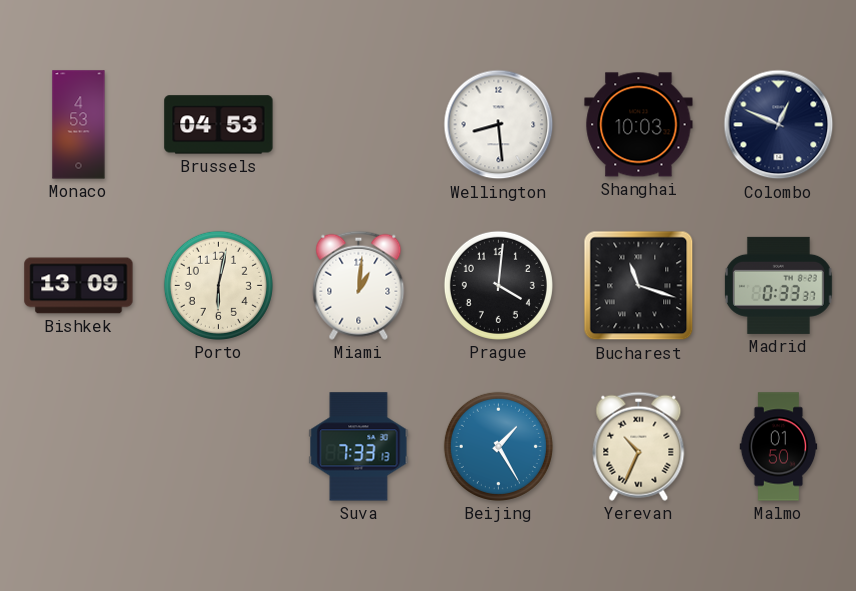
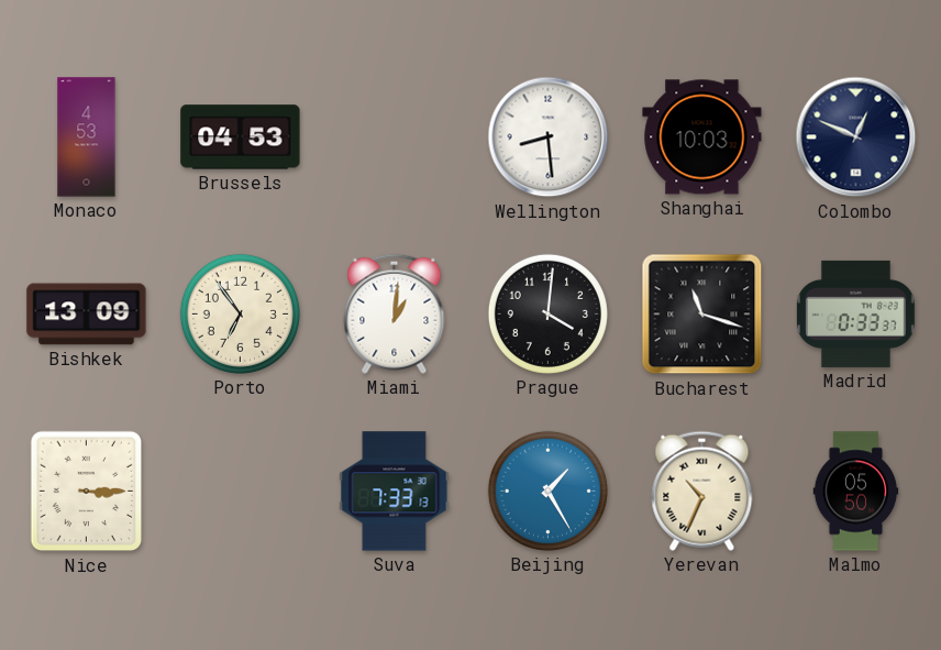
Porto: 6:02 -> 6:54 (240, 313)
Nice: none -> 3:15 (87, 492)
Malmo: 01:50 -> 05:50 (856, 492)
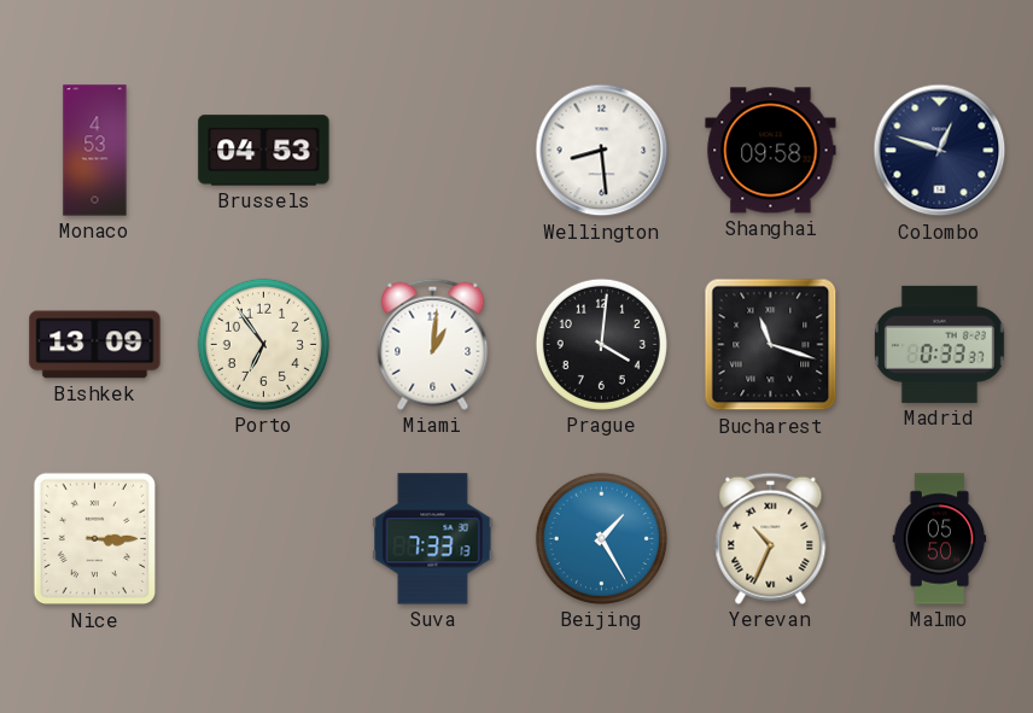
Shanghai: 10:03 -> 09:58 (771, 151)
Colombo: 12:49 -> 12:48 (940, 151)
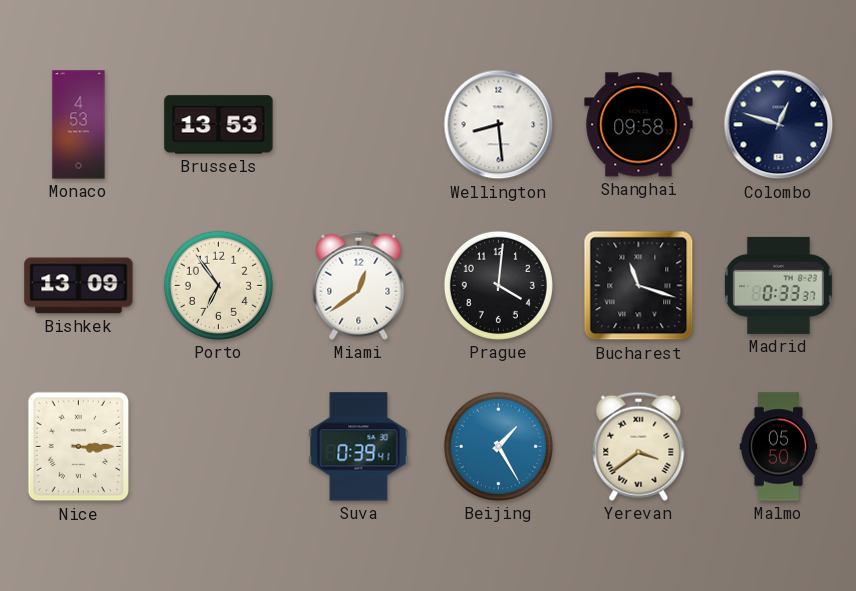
Brussels: 04:53 -> 13:53 (219, 125)
Miami: 1:01 -> 12:39 (359, 285)
Suva: 7:33 -> 0:39 (359, 447)
Yerevan: 10:34 -> 3:39 (639, 446)
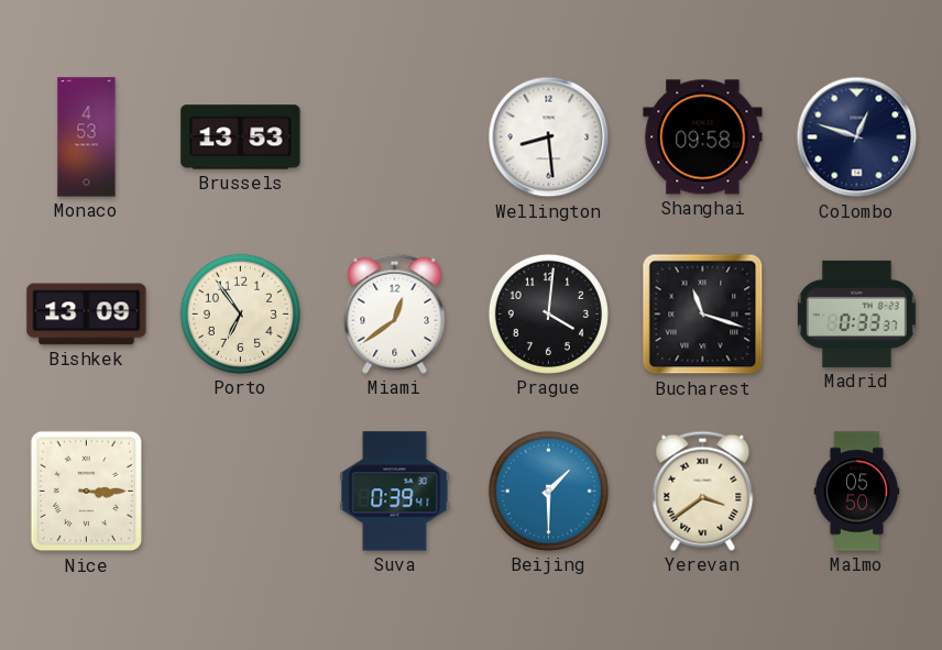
Beijing: 1:25 -> 1:30 (548, 491)
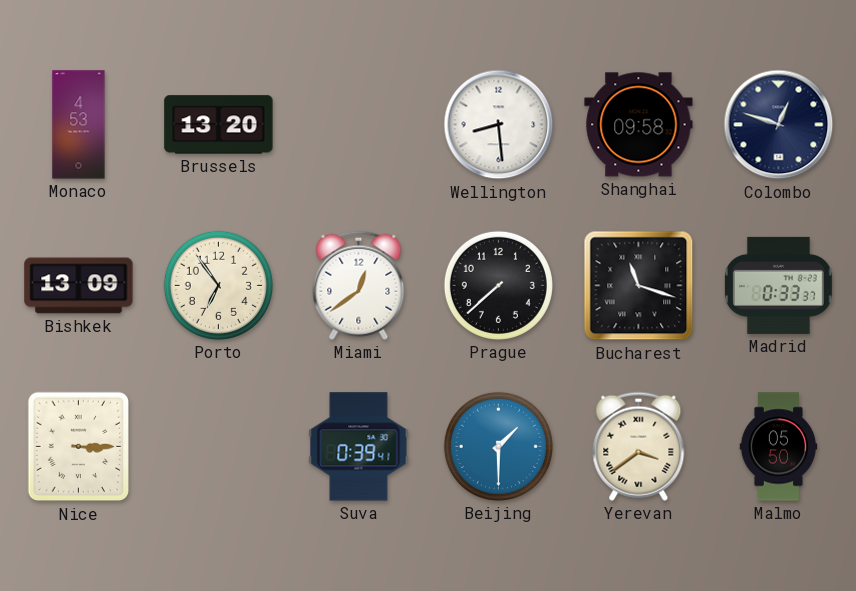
Brussels: 13:53 -> 13:20 (219, 125)
Prague: 4:01 -> 7:38 (498, 285)
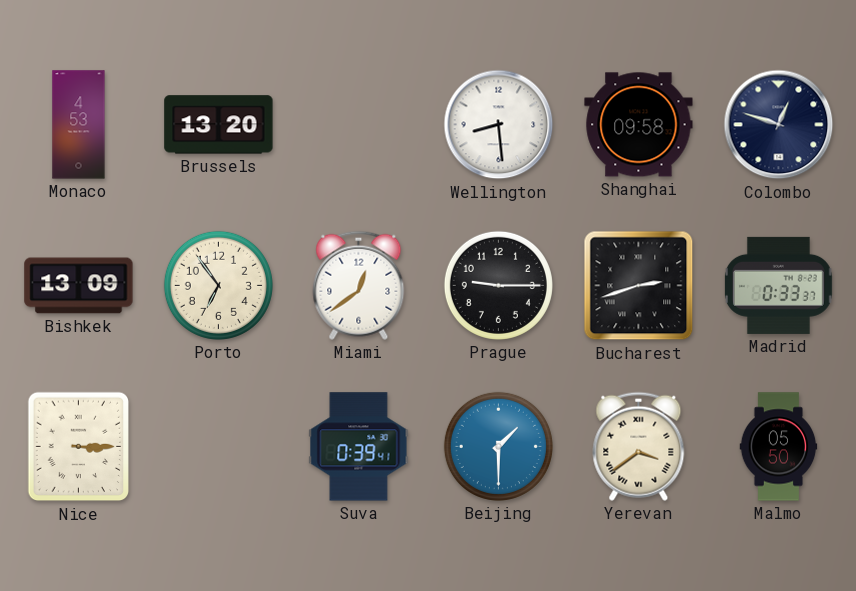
Prague: 7:38 -> 9:15 (498, 285)
Bucharest: 11:18 -> 2:42 (639, 286)
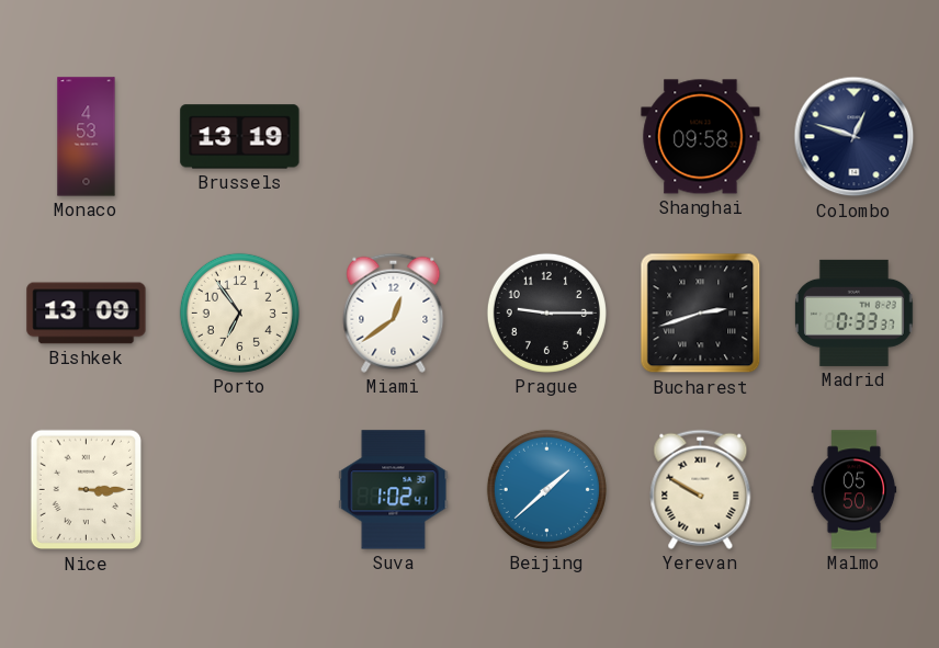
Brussels: 13:20 -> 13:19 (240, 137)
Wellington: 8:29 -> none (499, 125)
Suva: 0:39 -> 1:02 (394, 490)
Beijing: 1:30 -> 1:38 (546, 489)
Yerevan: 3:39 -> 9:50 (701, 489)
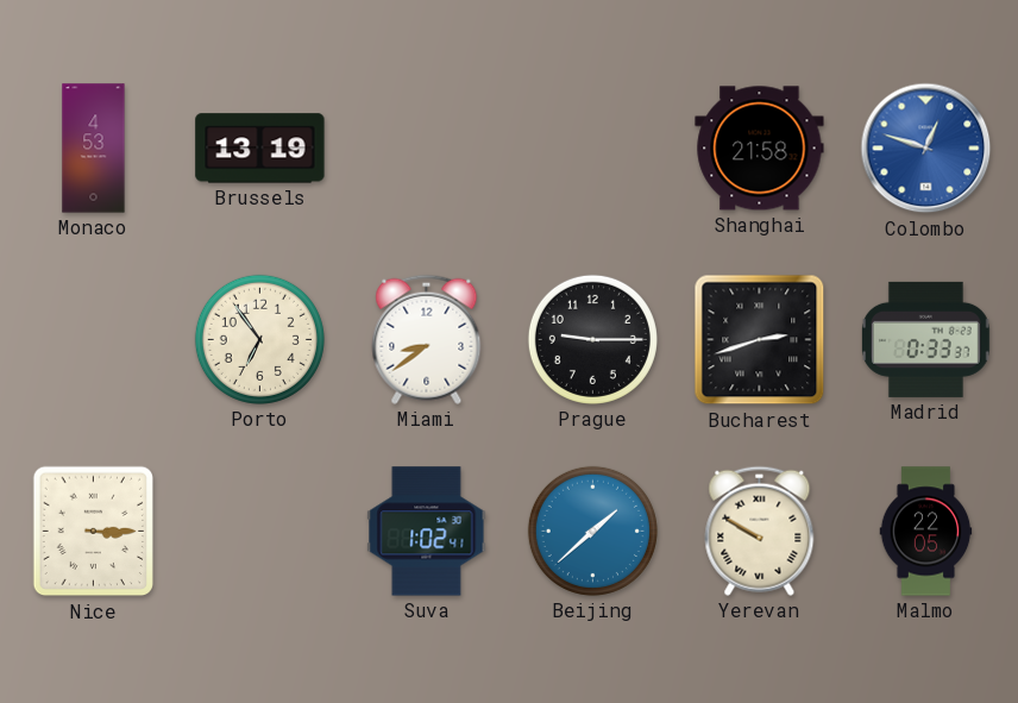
Shanghai: 09:58 -> 21:58 (760, 149)
Colombo dial: navy -> blue (926, 149)
Bishkek: 13:09 -> none (87, 314)
Miami: 12:39 -> 8:39 (427, 339)
Malmo: 05:50 -> 22:05 (926, 532)
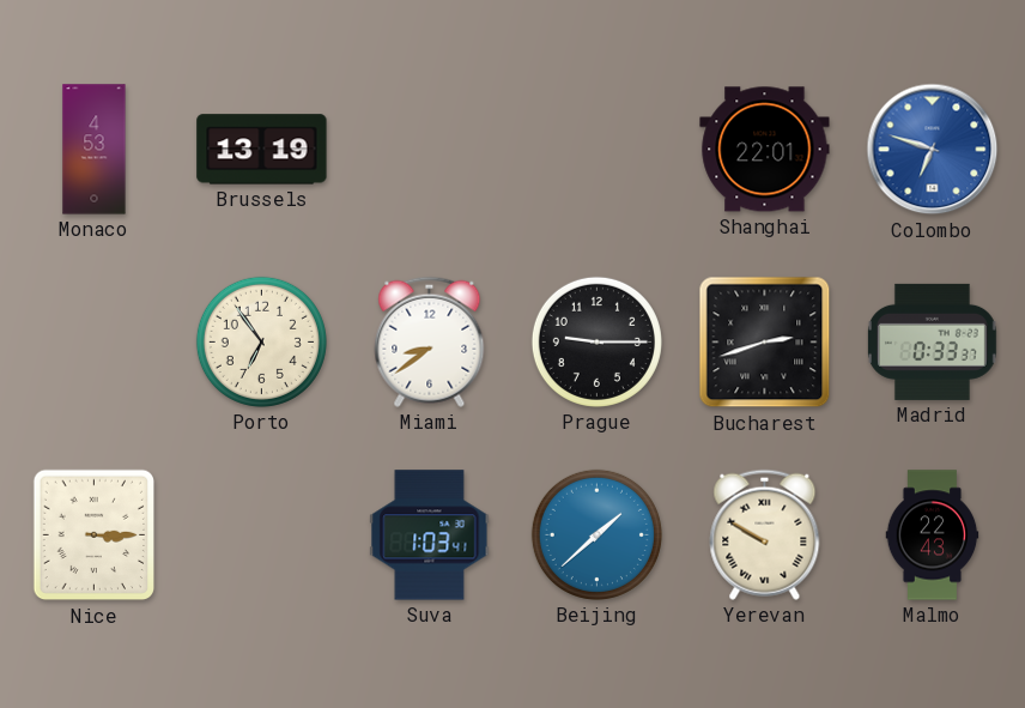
Shanghai: 21:58 -> 22:01 (765, 150)
Colombo: 12:48 -> 6:48 (933, 150)
Suva: 1:02 -> 1:03 (430, 535)
Malmo: 22:05 -> 22:43 (933, 535)
